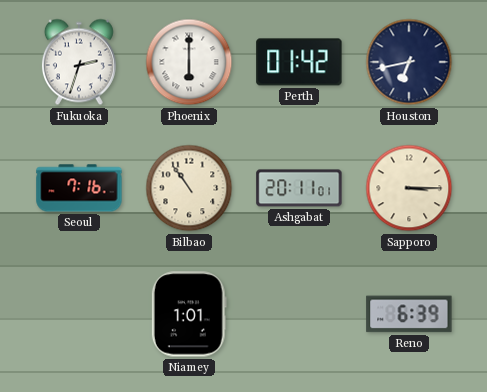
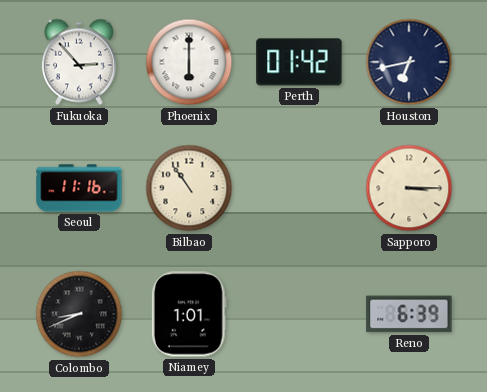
Fukuoka: 2:33 -> 2:53 (79, 62)
Seoul: 7:16 -> 11:16 (79, 188)
Ashgabat: 20:11 -> none (299, 188)
Colombo: none -> 8:41 (79, 314)
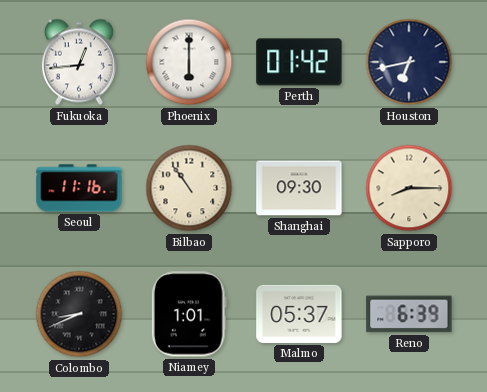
Fukuoka: 2:53 -> 12:44 (79, 62)
Shanghai: none -> 09:30 (299, 188)
Sapporo: 3:15 -> 8:15 (409, 188)
Malmo: none -> 05:37 (299, 314)
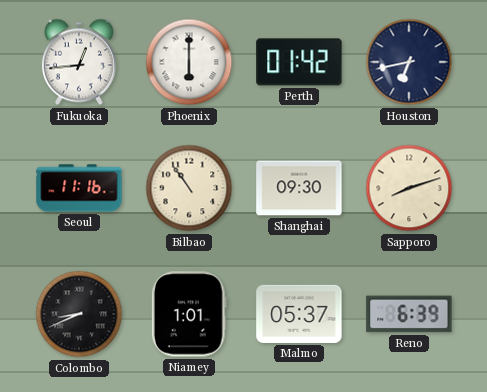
Sapporo: 8:15 -> 8:12 (409, 188)
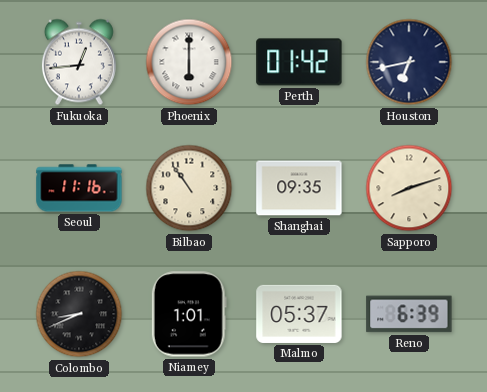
Shanghai: 09:30 -> 09:35 (299, 188)
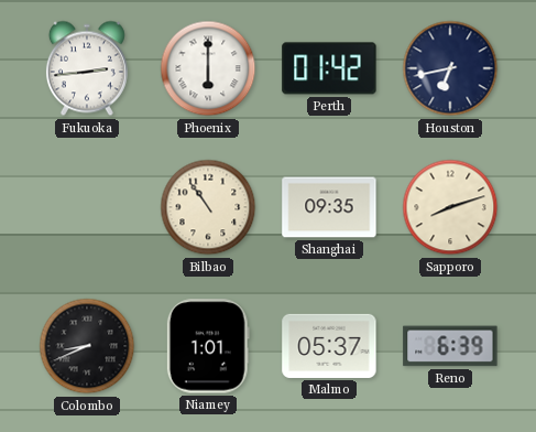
Fukuoka: 12:44 -> 2:44 (87, 68)
Seoul: 11:16 -> none (79, 188)
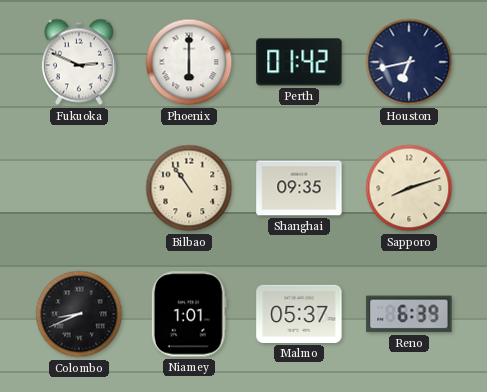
Fukuoka: 2:44 -> 2:49 (79, 62)
